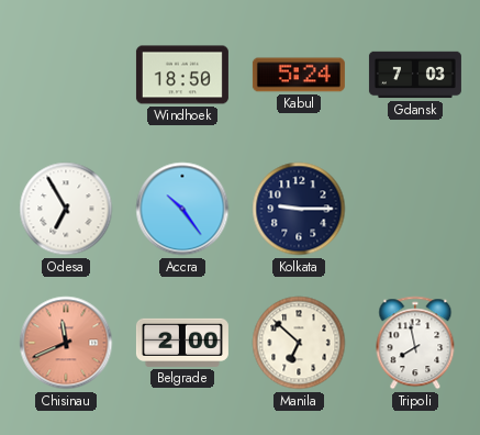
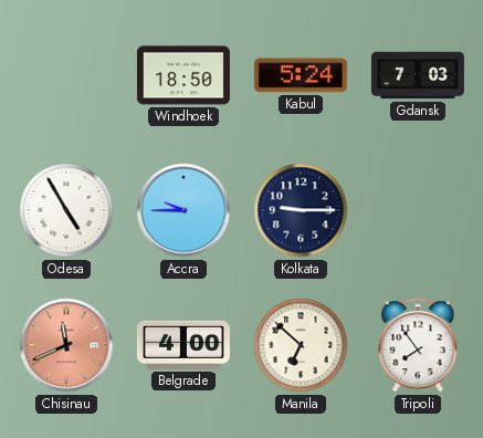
Odesa: 6:55 -> 4:55 (66, 210)
Accra: 10:24 -> 9:45 (183, 210)
Belgrade: 2:00 -> 4:00 (183, 345)
Tripoli: 7:58 -> 7:54 (418, 345)
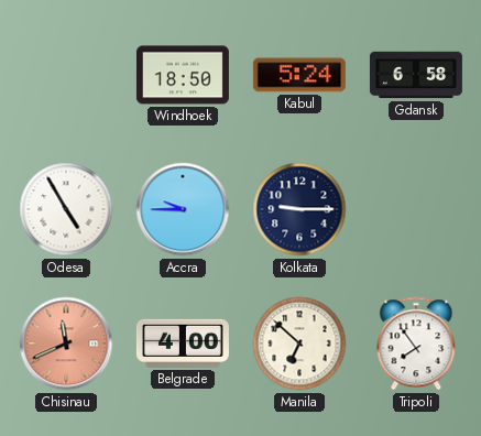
Gdansk: 7:03 -> 6:58 (416, 75)
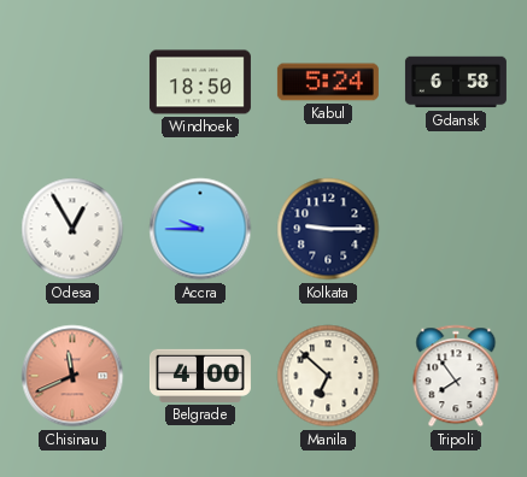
Odesa: 4:55 -> 12:55 (72, 229)
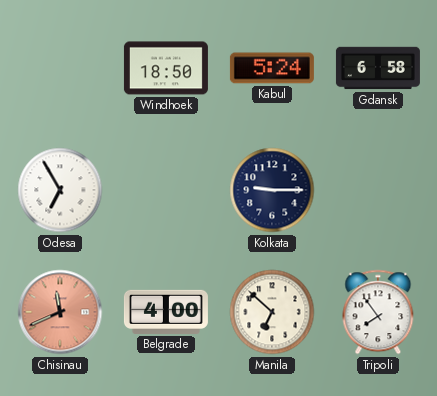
Odesa: 12:55 -> 6:55 (60, 190)
Accra: 9:45 -> none (200, 229)
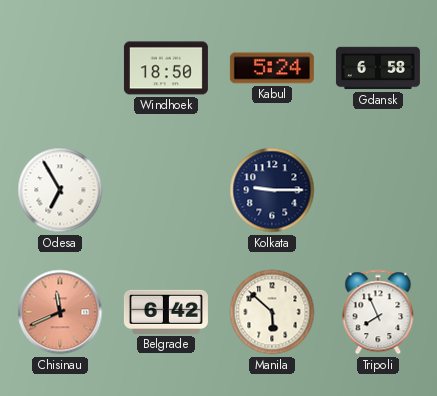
Belgrade: 4:00 -> 6:42 (166, 312)
Manila: 6:52 -> 5:52 (272, 312)
Tripoli: 7:54 -> 7:56 (378, 312)
